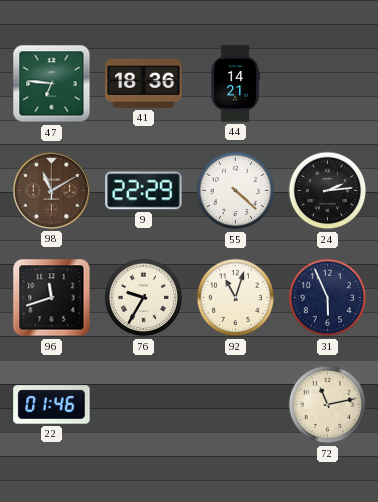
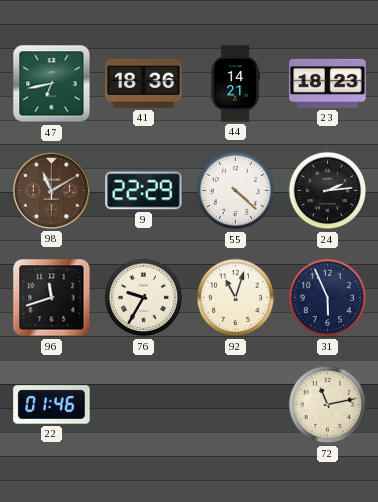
47: 6:46 -> 6:43 (52, 84)
23: none -> 18:23 (328, 83)
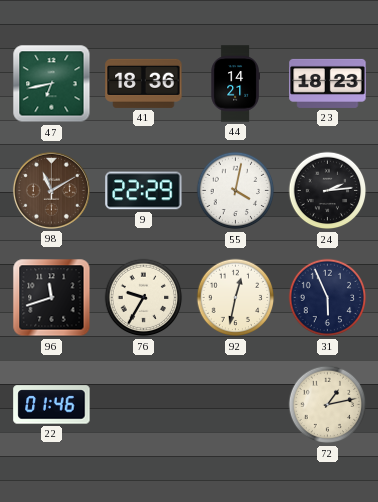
55: 4:22 -> 4:02 (236, 191)
92: 11:03 -> 12:32 (236, 298)
72: 11:13 -> 1:13 (328, 405)
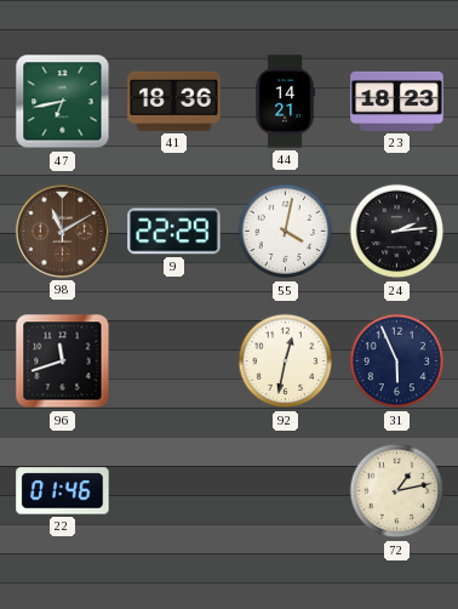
76: 9:35 -> none (144, 298)
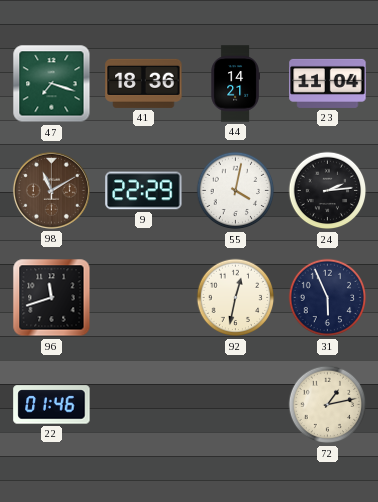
47: 6:43 -> 7:18 (52, 84)
23: 18:23 -> 11:04 (328, 83)
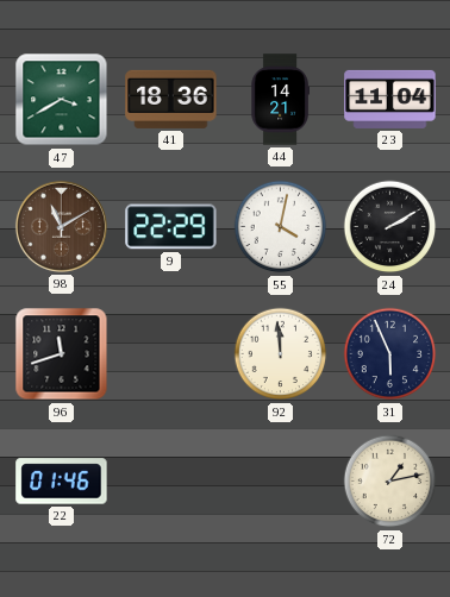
47: 7:18 -> 3:40 (62, 100)
24: 2:14 -> 2:10 (390, 227)
92: 12:32 -> 11:59 (281, 354)
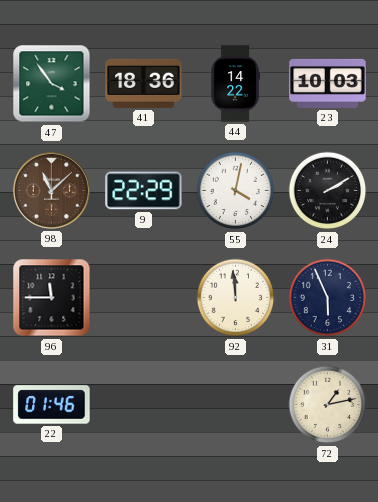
47: 3:40 -> 3:54 (52, 84)
44: 14:21 -> 14:22 (235, 84)
23: 11:04 -> 10:03 (328, 83)
98: 11:10 -> 11:08 (51, 190)
96: 11:42 -> 11:45 (52, 298)
